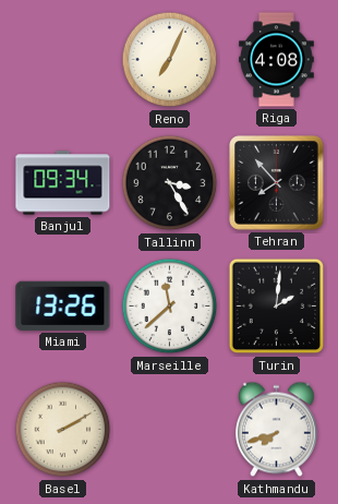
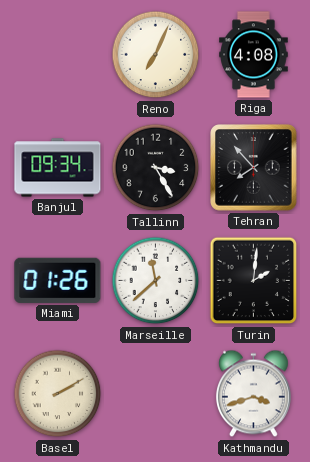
Miami: 13:26 -> 01:26 (58, 280)
Kathmandu: 7:42 -> 3:42 (253, 394)
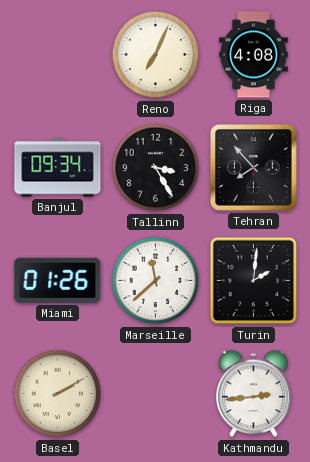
Kathmandu: 3:42 -> 2:44 (253, 394)
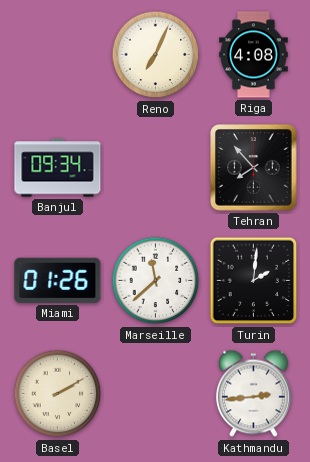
Tallinn: 3:25 -> none (156, 168)
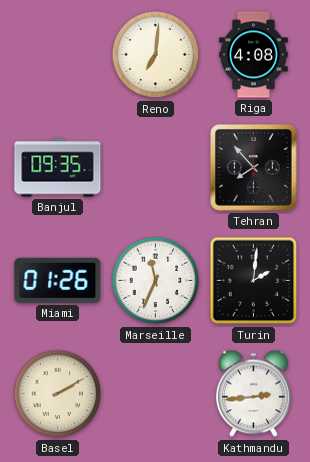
Reno: 7:04 -> 7:01 (156, 55)
Banjul: 09:34 -> 09:35 (58, 168)
Marseille: 11:38 -> 11:34 (156, 281)
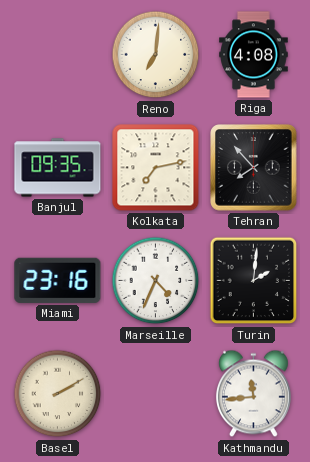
Kolkata: none -> 7:13 (156, 168)
Miami: 01:26 -> 23:16 (58, 280)
Marseille: 11:34 -> 4:34 (156, 281)
Kathmandu: 2:44 -> 11:44 (253, 394)
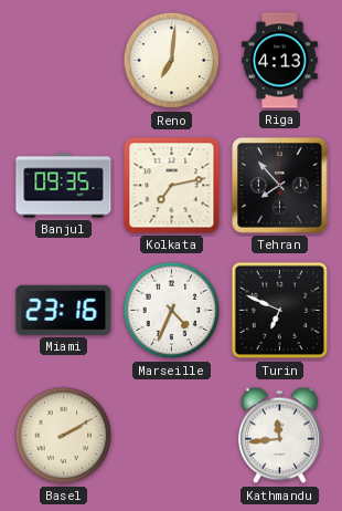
Riga: 4:08 -> 4:13 (280, 61)
Turin: 2:01 -> 6:49 (280, 311)
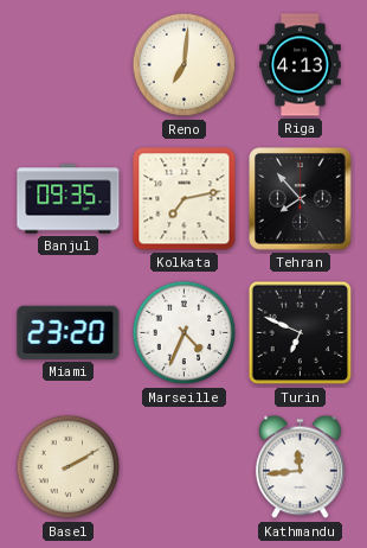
Miami: 23:16 -> 23:20 (69, 332)
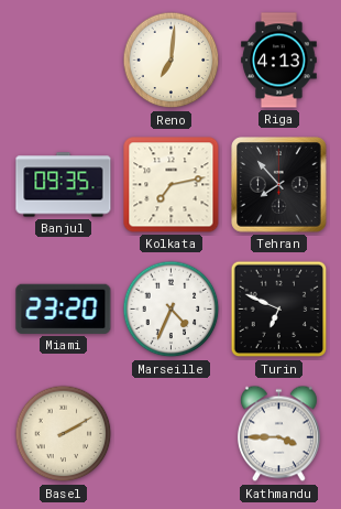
Kathmandu: 11:44 -> 3:45 (278, 434)
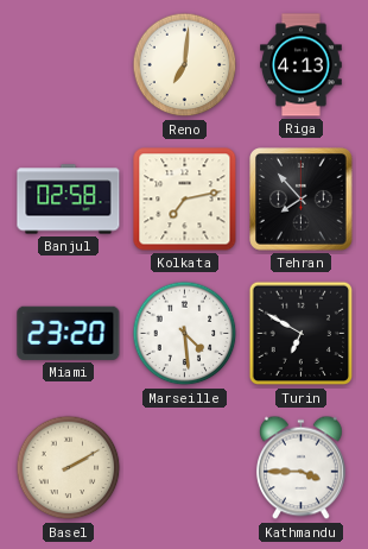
Banjul: 09:35 -> 02:58 (69, 200)
Marseille: 4:34 -> 4:29 (185, 334)
Turin: 6:49 -> 6:50 (302, 334)
